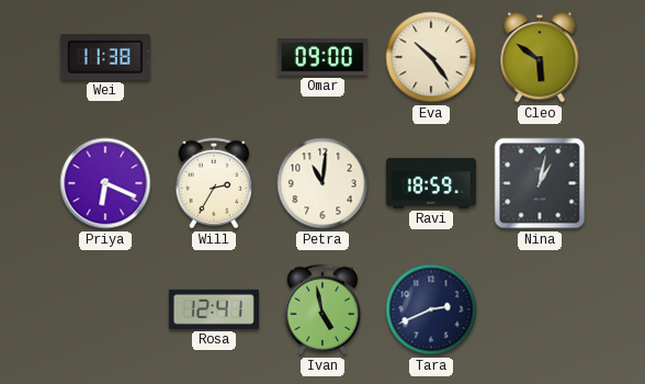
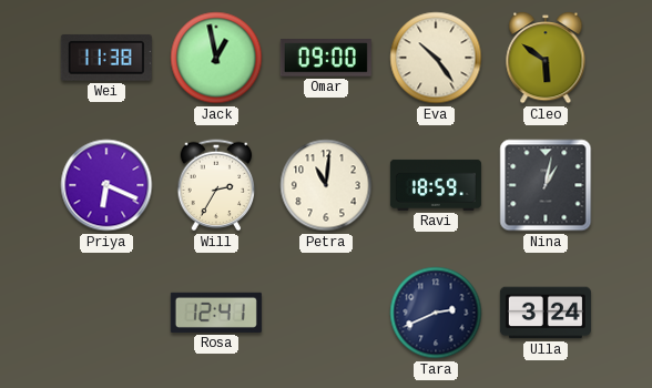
Jack: none -> 12:58 (216, 58)
Ivan: 4:58 -> none (322, 309)
Ulla: none -> 3:24 (546, 313)
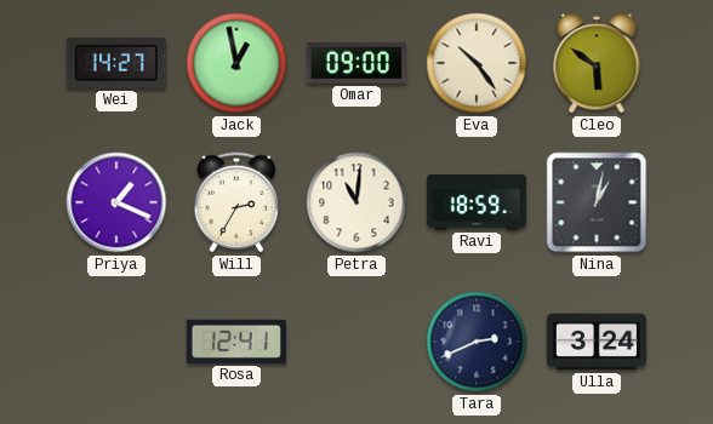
Wei: 11:38 -> 14:27 (116, 63)
Priya: 6:19 -> 1:19 (116, 202)
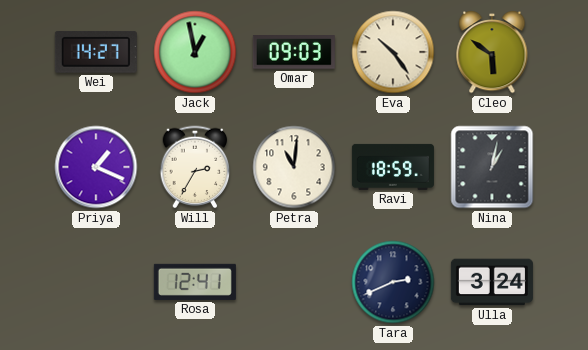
Omar: 09:00 -> 09:03 (294, 53)
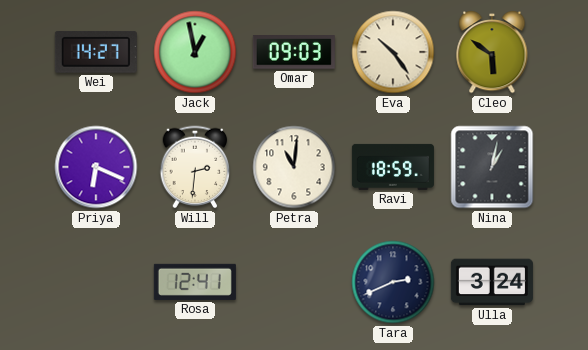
Priya: 1:19 -> 6:19 (96, 167)
Will: 2:35 -> 2:31 (195, 167)
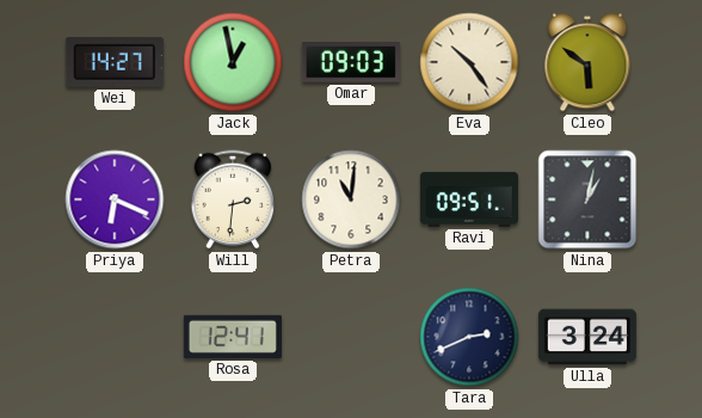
Ravi: 18:59 -> 09:51 (469, 199)
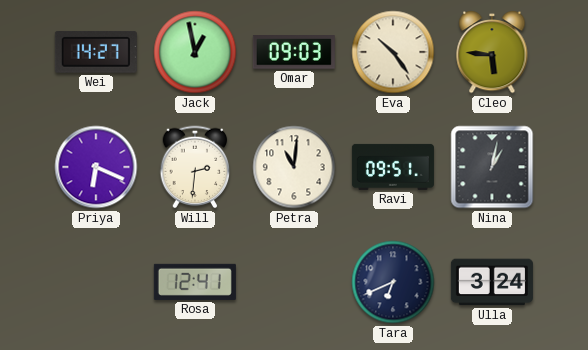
Cleo: 5:51 -> 5:46 (492, 52)
Tara: 2:41 -> 6:41 (393, 282)
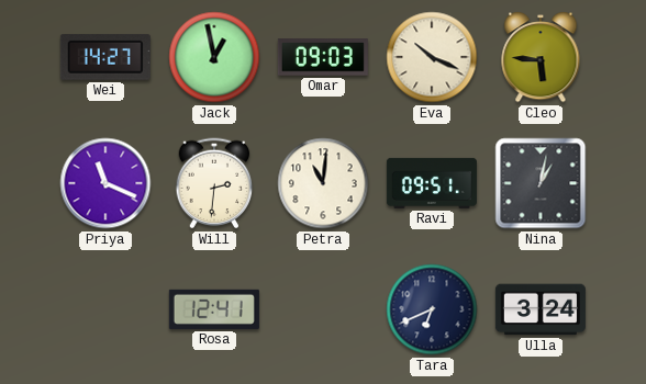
Eva: 10:24 -> 10:19 (432, 57)
Priya: 6:19 -> 11:19 (105, 183)
